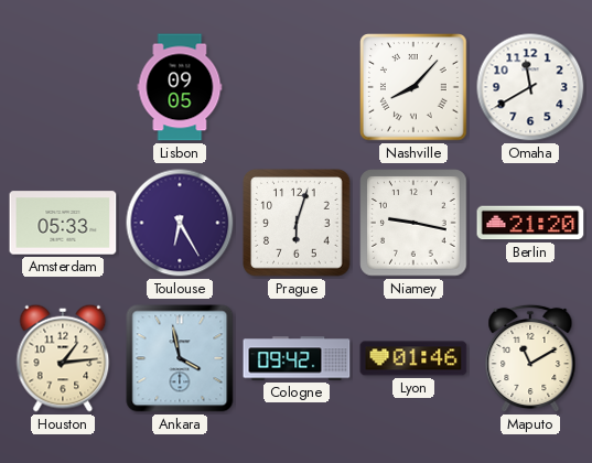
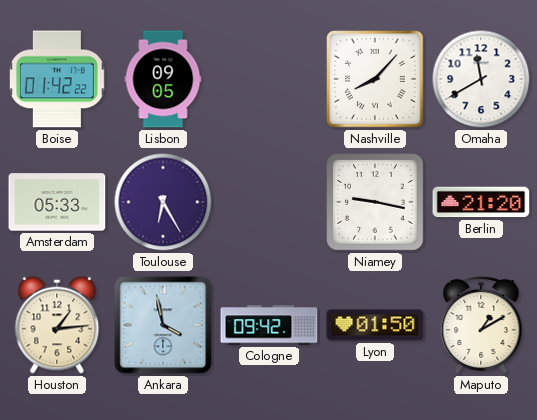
Boise: none -> 01:42 (57, 79)
Prague: 6:03 -> none (297, 223)
Lyon: 01:46 -> 01:50 (375, 325)
Maputo: 11:10 -> 1:10 (481, 325)
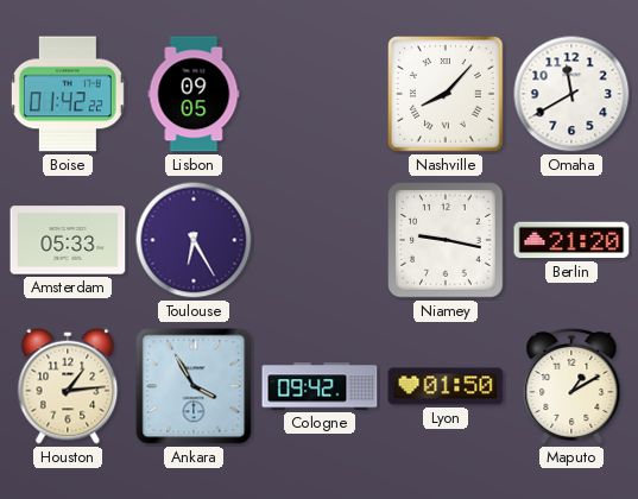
Ankara: 3:58 -> 3:55 (194, 386)
